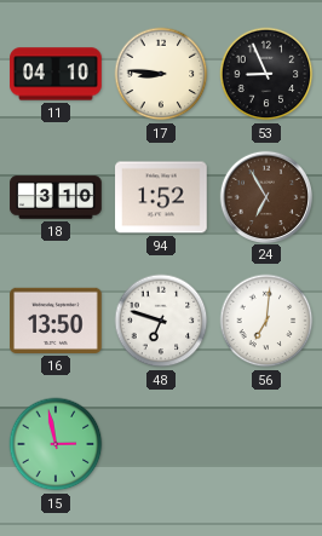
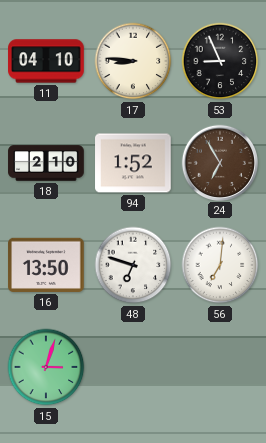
18: 3:10 -> 2:10 (46, 163)
15: 2:58 -> 3:03 (46, 367)
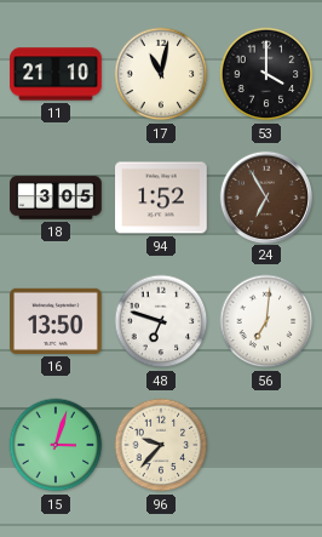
11: 04:10 -> 21:10 (56, 74)
17: 8:46 -> 11:02 (161, 74)
53: 8:56 -> 4:00 (266, 74)
18: 2:10 -> 3:05 (56, 198)
96: none -> 9:37 (161, 445)
